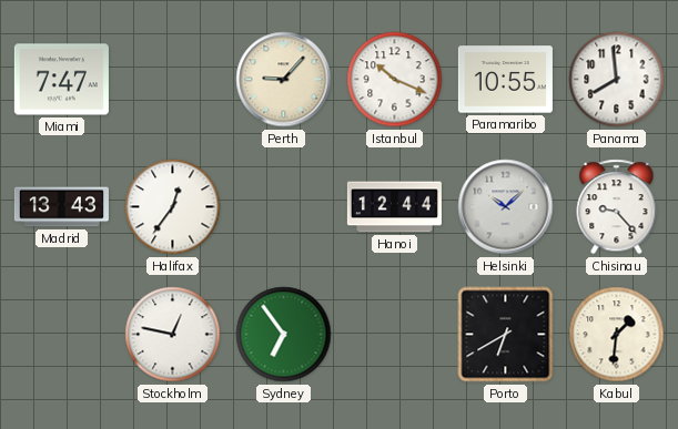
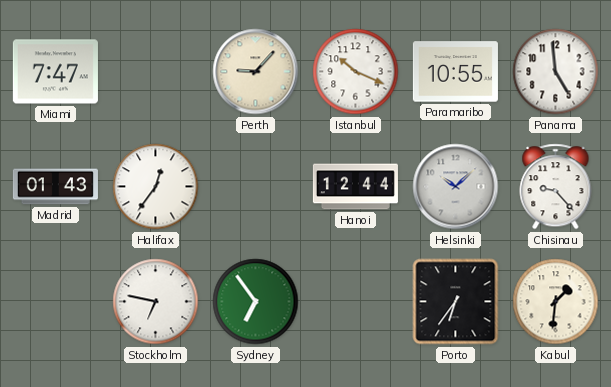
Panama: 7:59 -> 4:59 (556, 72)
Madrid: 13:43 -> 01:43 (55, 187)
Stockholm: 12:47 -> 6:47 (156, 302)
Porto: 6:40 -> 6:36 (456, 302)
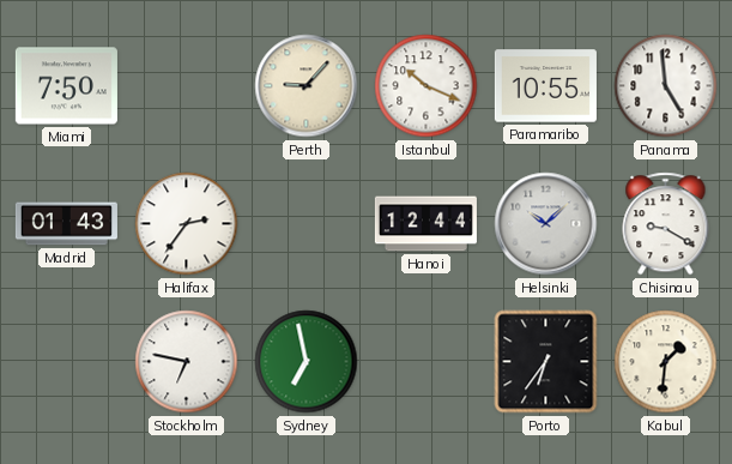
Miami: 7:47 -> 7:50 (66, 86)
Halifax: 12:36 -> 2:36 (187, 224)
Chisinau: 9:23 -> 9:20 (666, 224)
Sydney: 6:54 -> 6:58 (307, 362)
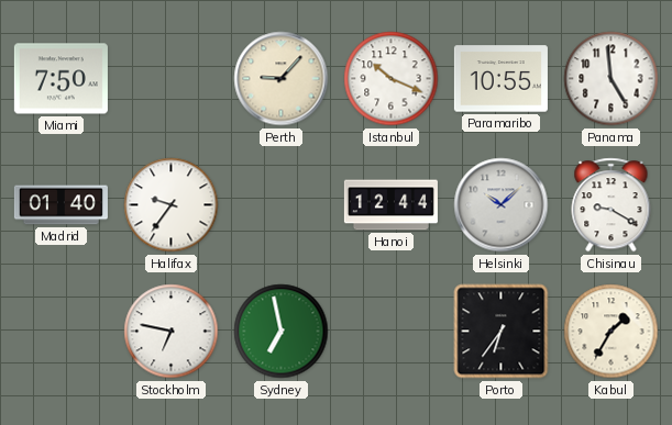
Madrid: 01:43 -> 01:40 (60, 205)
Halifax: 2:36 -> 9:36 (172, 205)
Kabul: 1:31 -> 1:35 (612, 332)
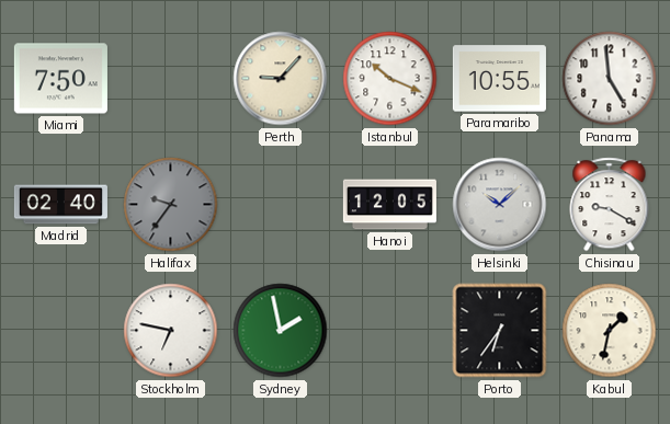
Madrid: 01:40 -> 02:40 (60, 205)
Halifax dial: white -> grey (171, 205)
Hanoi: 12:44 -> 12:05 (389, 205)
Sydney: 6:58 -> 1:58 (281, 331)
Kabul: 1:35 -> 1:32 (610, 331)
